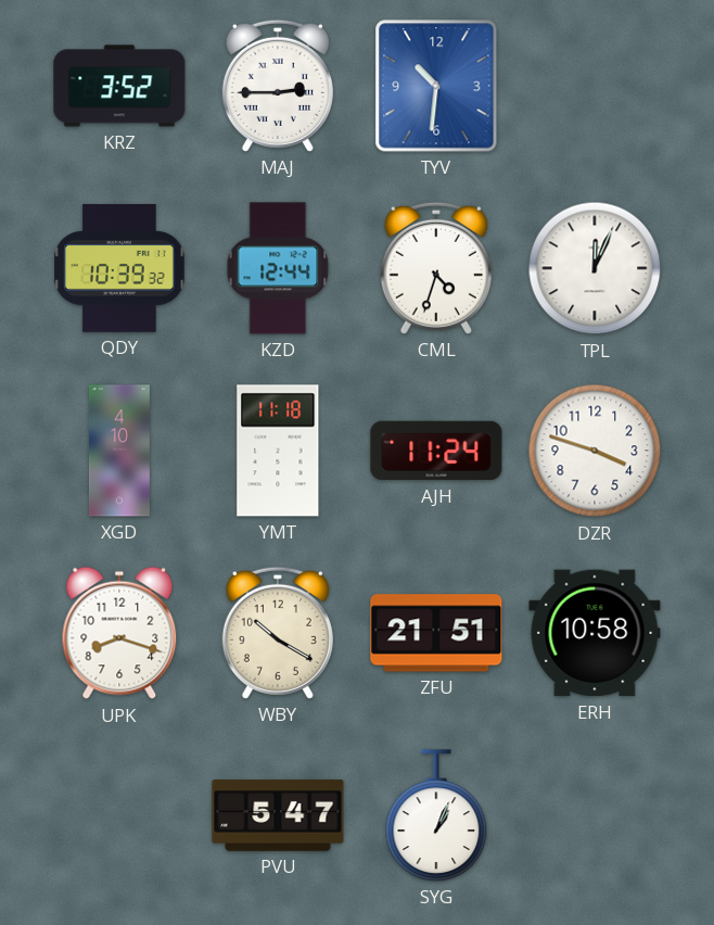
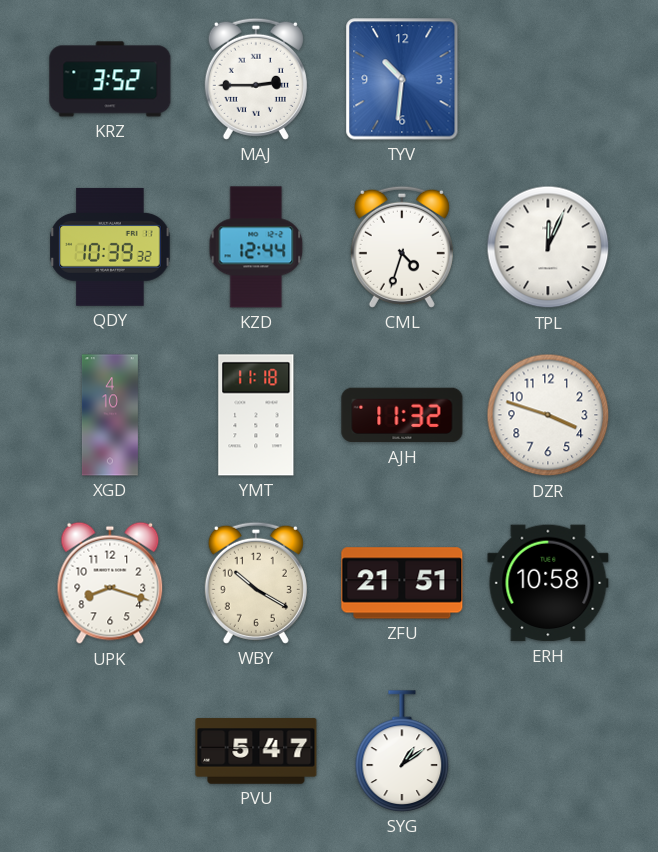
AJH: 11:24 -> 11:32 (402, 415)
SYG: 1:04 -> 1:09 (402, 751)
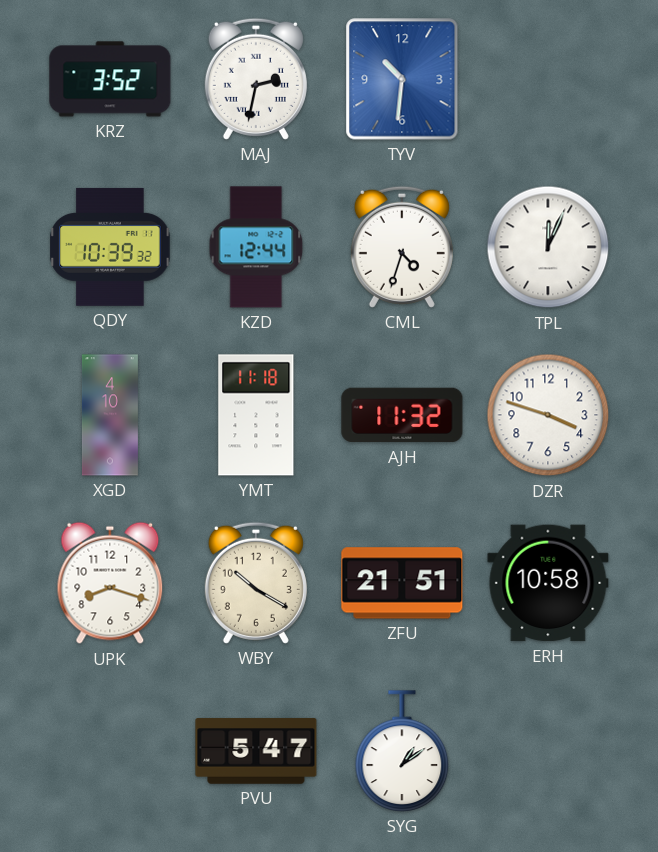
MAJ: 2:45 -> 2:32 (256, 79)
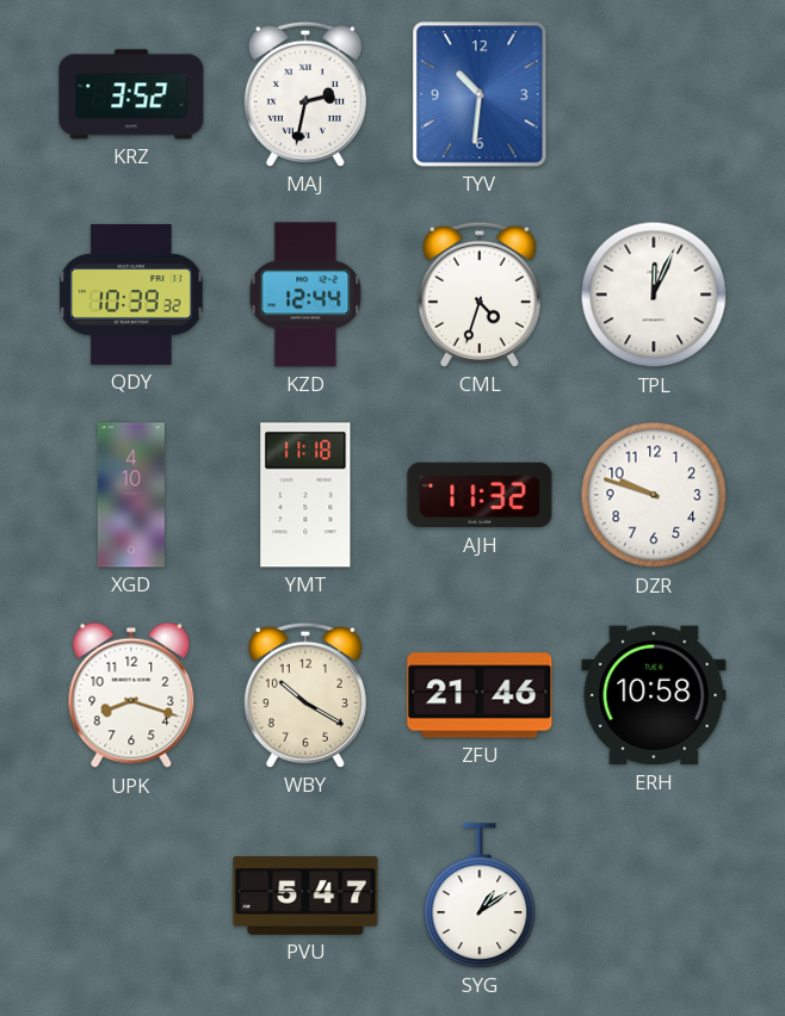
DZR: 3:48 -> 9:48 (654, 495)
ZFU: 21:51 -> 21:46 (480, 695)
